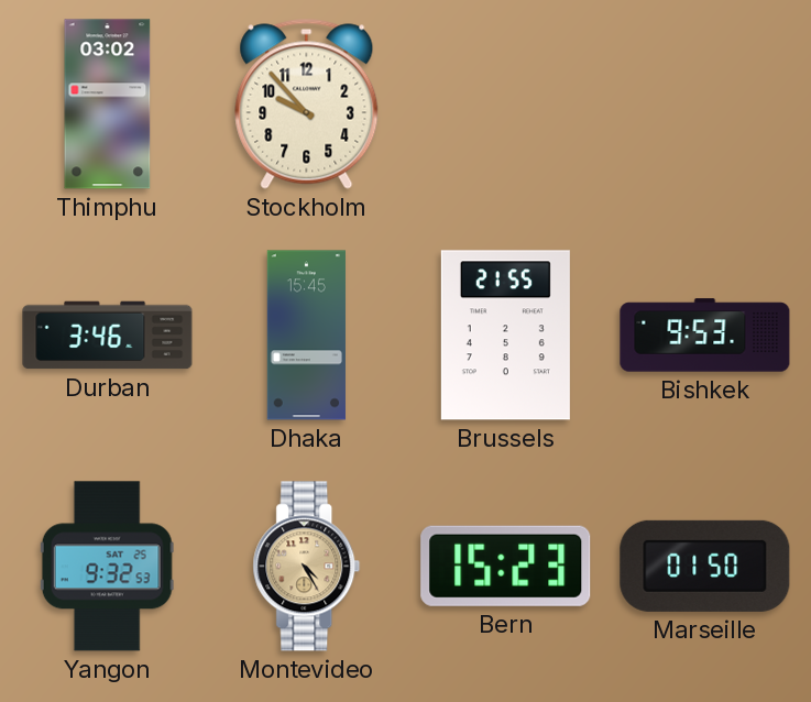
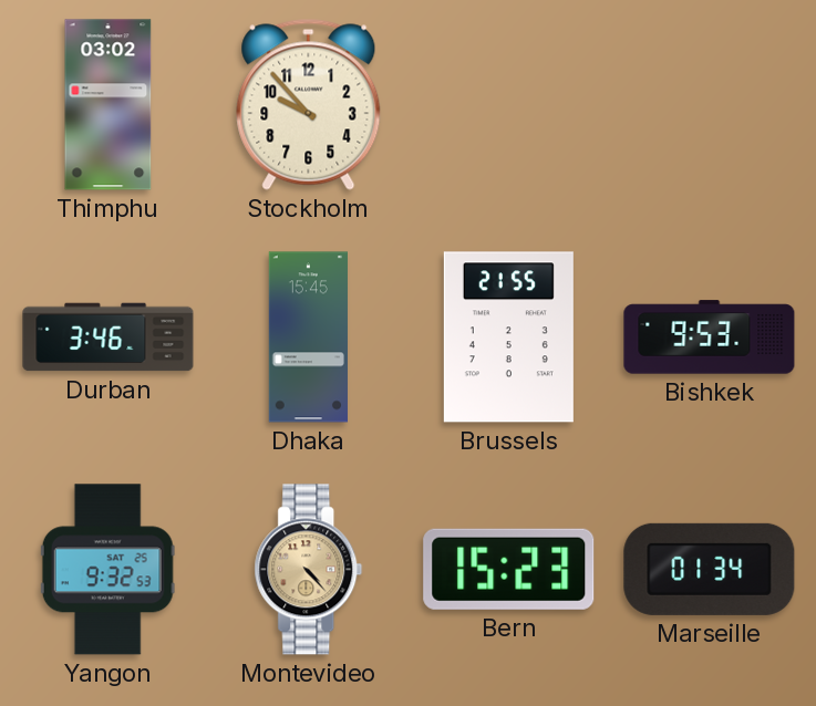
Montevideo: 4:25 -> 4:23 (309, 570)
Marseille: 01:50 -> 01:34 (710, 569)
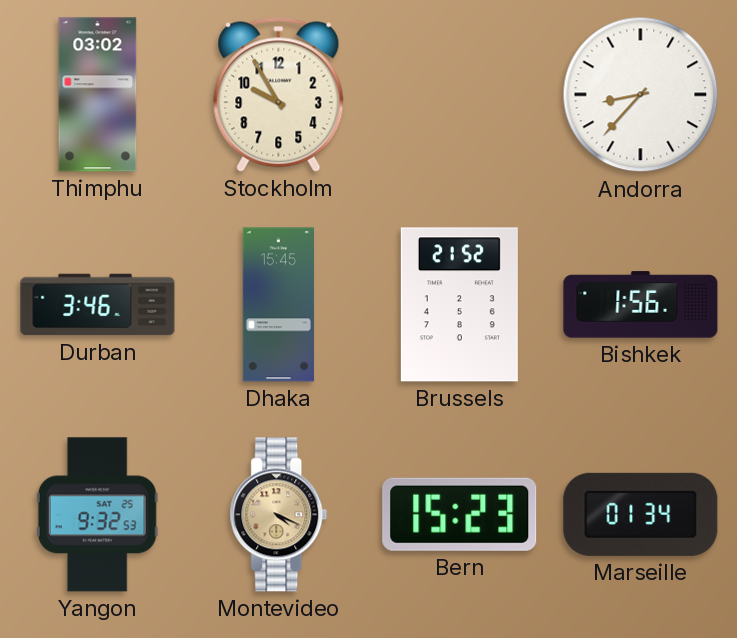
Stockholm: 9:53 -> 9:55 (279, 94)
Andorra: none -> 8:37 (641, 95)
Brussels: 21:55 -> 21:52 (459, 305)
Bishkek: 9:53 -> 1:56 (641, 305)
Montevideo: 4:23 -> 4:19 (279, 515)
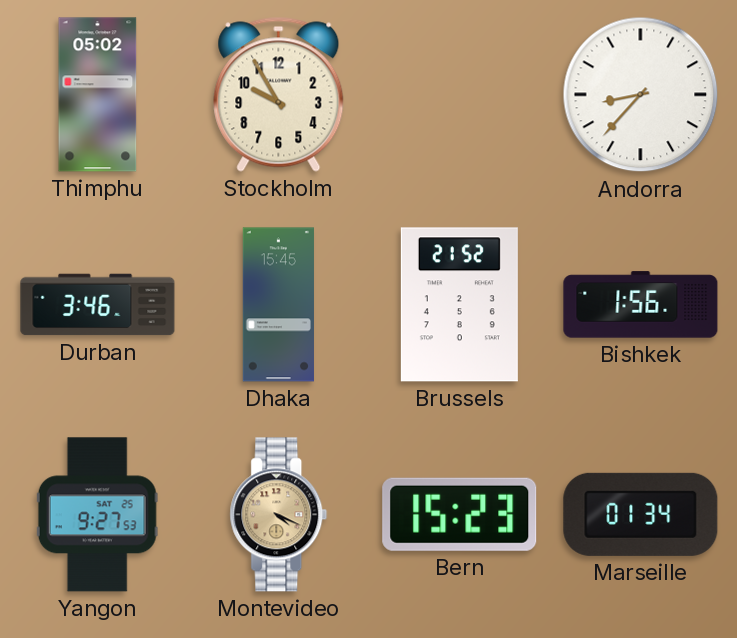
Thimphu: 03:02 -> 05:02 (98, 95)
Yangon: 9:32 -> 9:27 (97, 515)
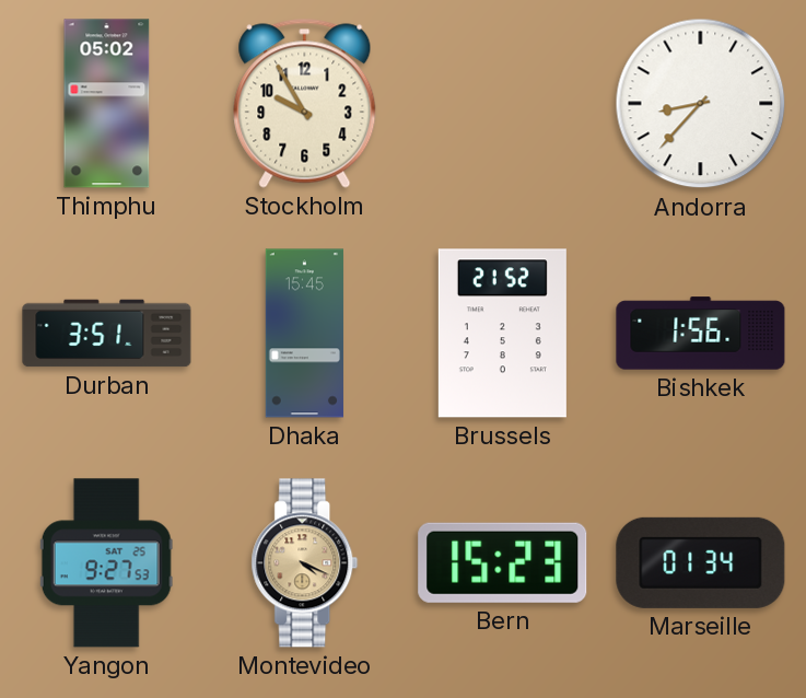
Durban: 3:46 -> 3:51 (107, 334)
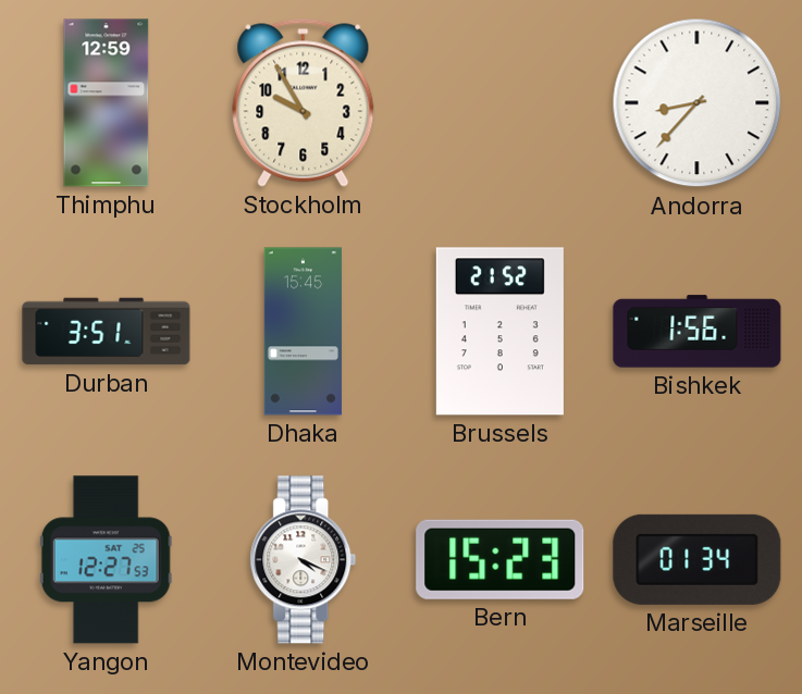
Thimphu: 05:02 -> 12:59 (107, 103)
Yangon: 9:27 -> 12:27 (106, 560)
Montevideo dial: champagne -> white (304, 560)
